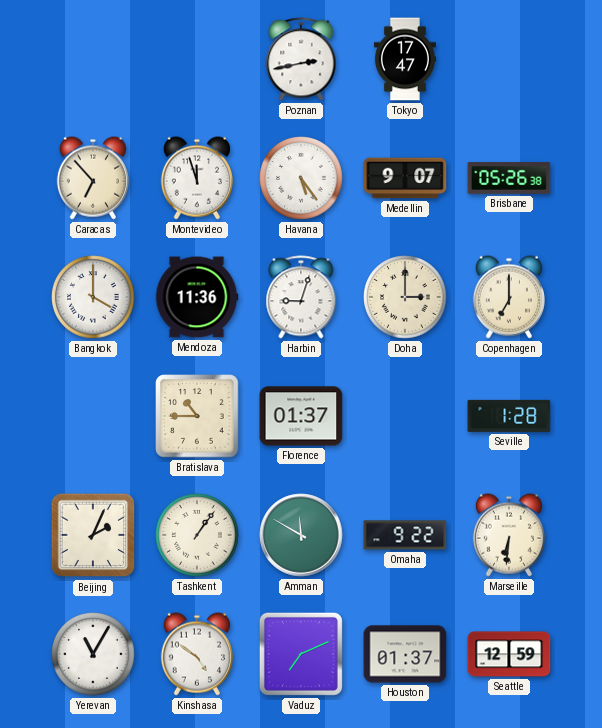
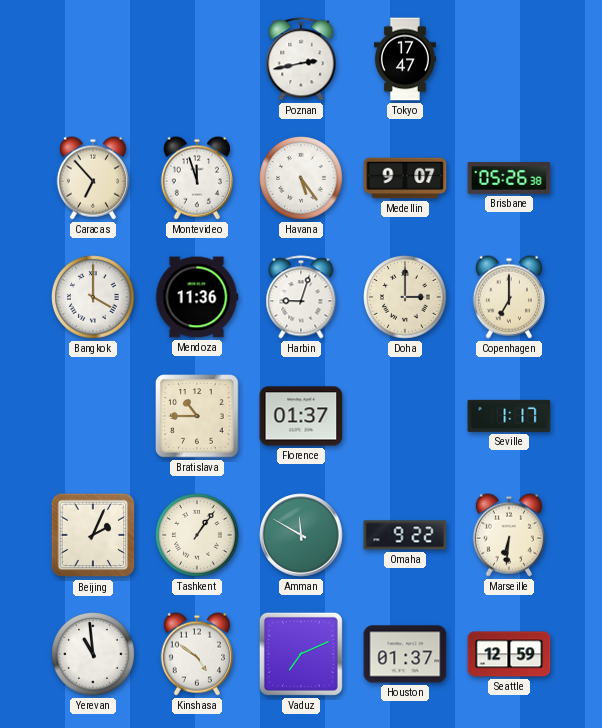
Seville: 1:28 -> 1:17 (509, 416)
Yerevan: 11:05 -> 10:59 (93, 654)
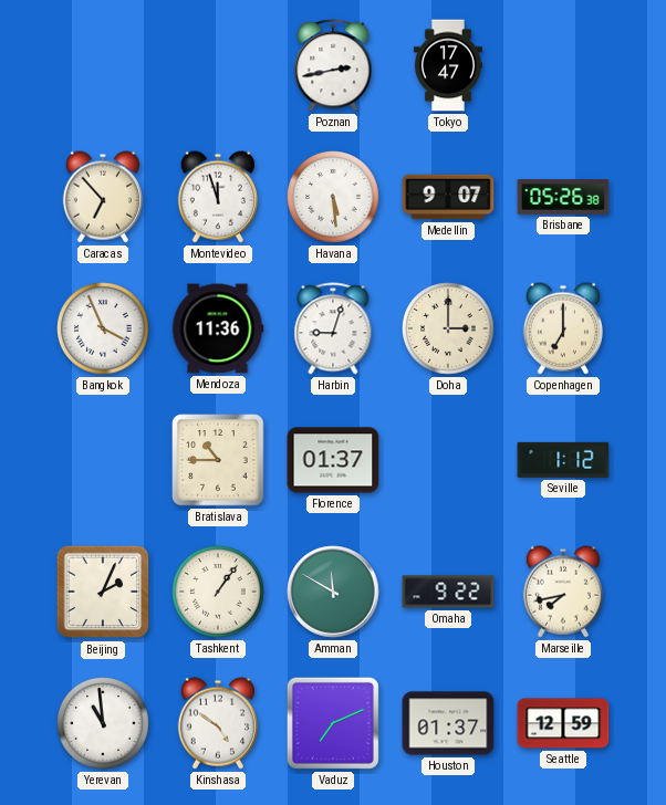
Havana: 5:24 -> 5:29 (333, 197)
Bangkok: 4:00 -> 3:56 (103, 328)
Seville: 1:17 -> 1:12 (563, 460)
Marseille: 6:31 -> 7:43 (563, 592)
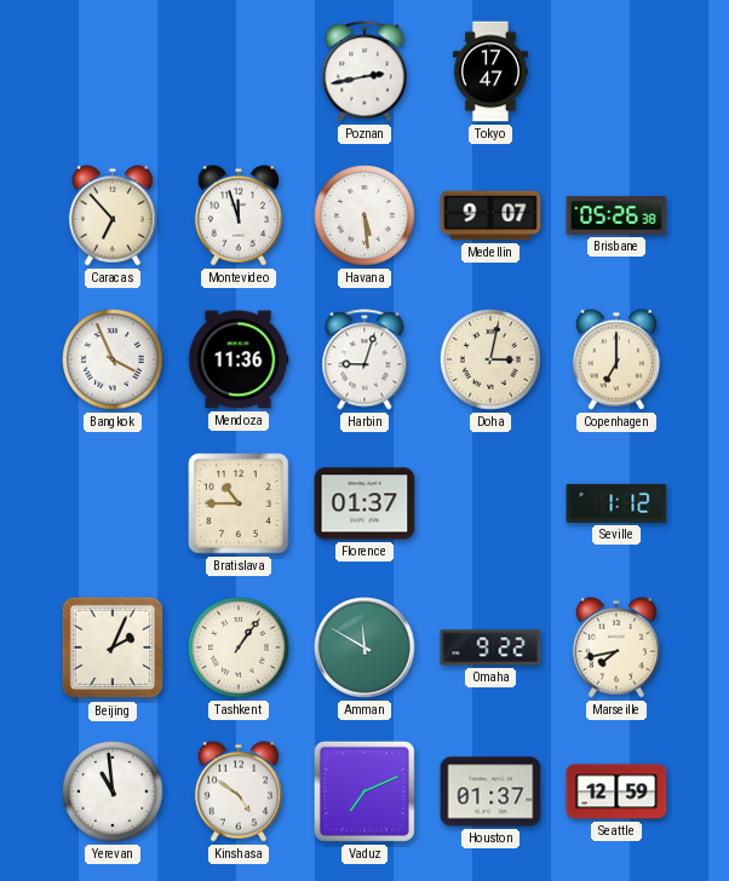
Doha: 3:00 -> 3:02 (490, 359)
